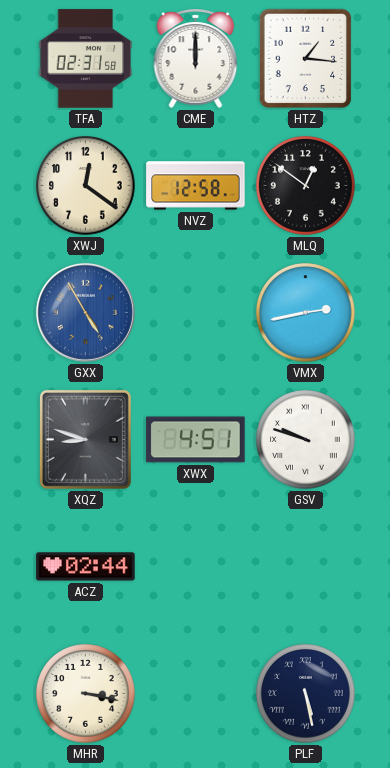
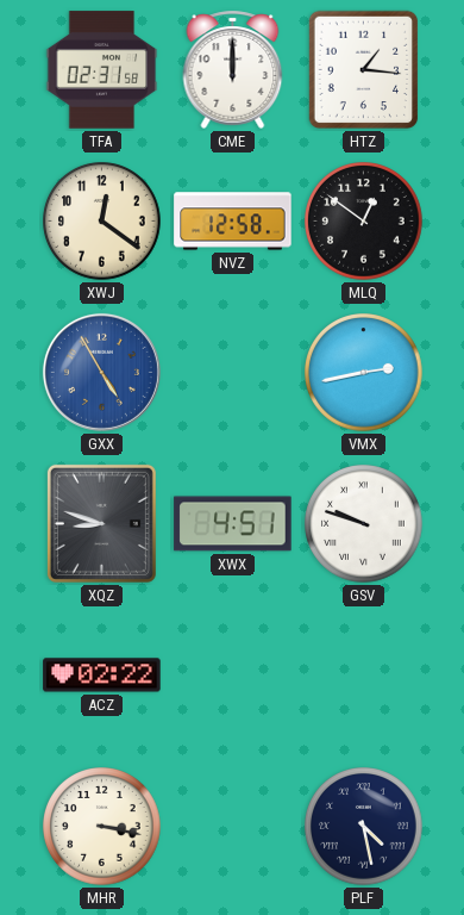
ACZ: 02:44 -> 02:22 (102, 676)
PLF: 5:28 -> 4:28 (364, 827)
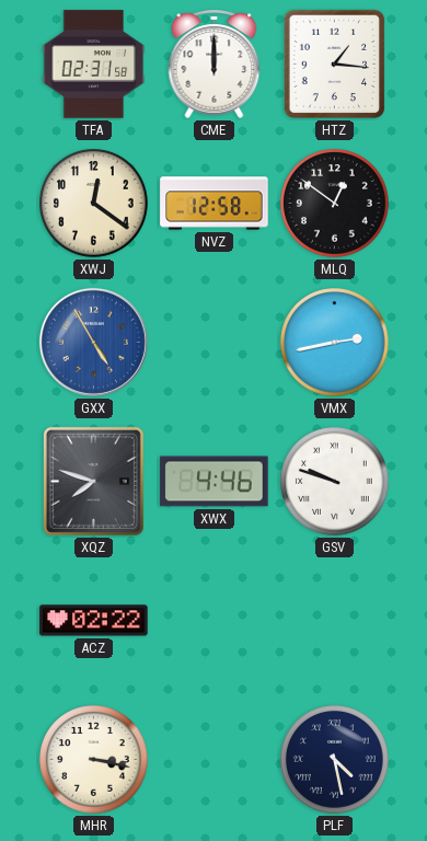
XQZ: 8:48 -> 7:48 (93, 481)
XWX: 4:51 -> 4:46 (215, 482)
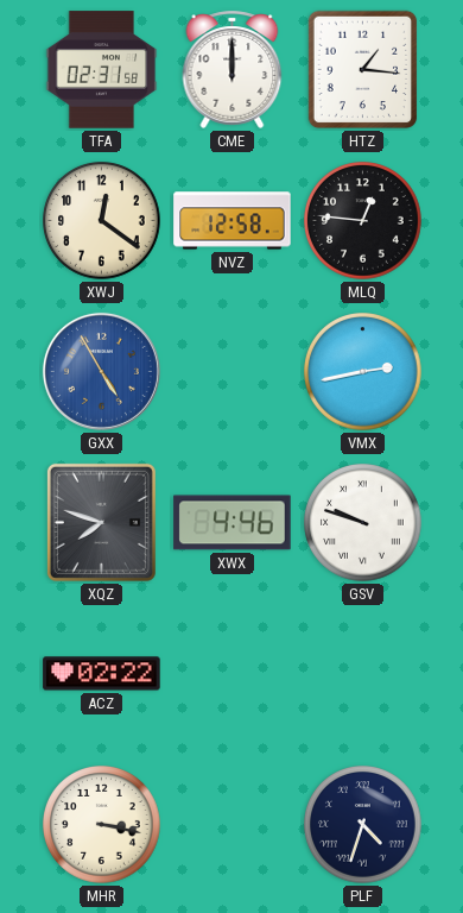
MLQ: 12:51 -> 12:46 (363, 221)
PLF: 4:28 -> 4:33 (363, 825)
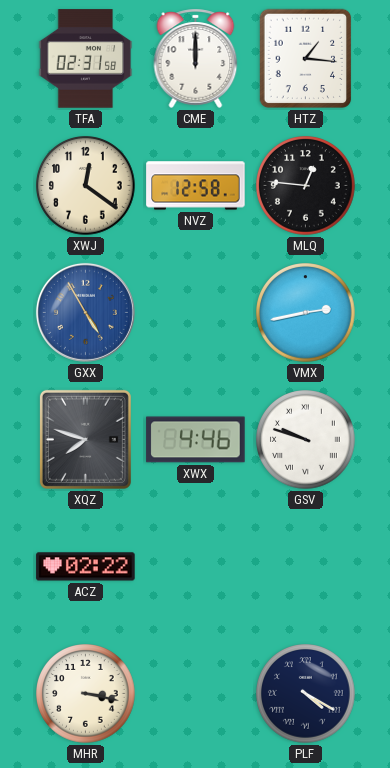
PLF: 4:33 -> 4:20 (306, 694)
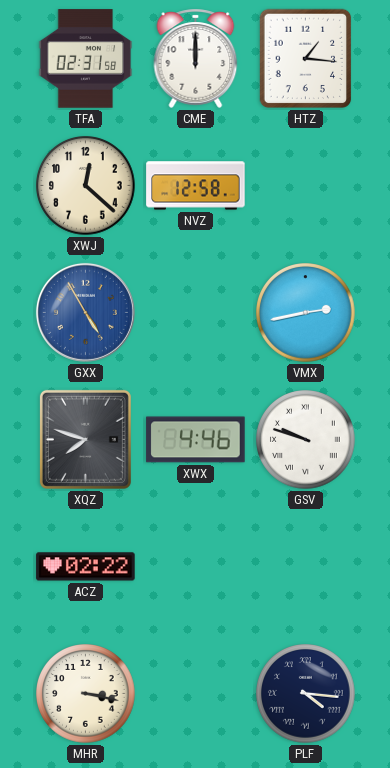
XWJ: 12:21 -> 12:22 (86, 186)
MLQ: 12:46 -> none (306, 186)
PLF: 4:20 -> 4:16 (306, 694)
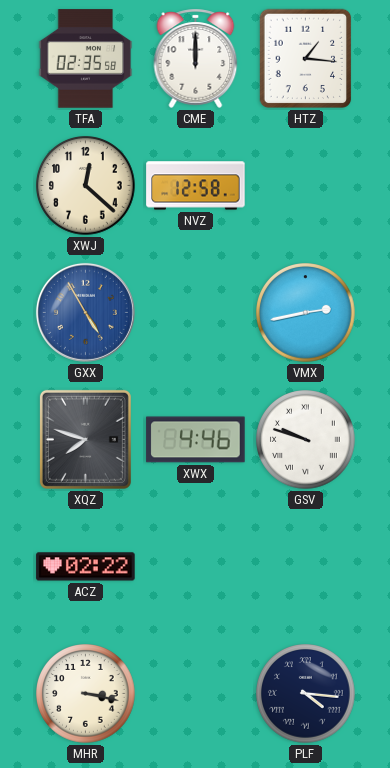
TFA: 02:31 -> 02:35 (86, 59)
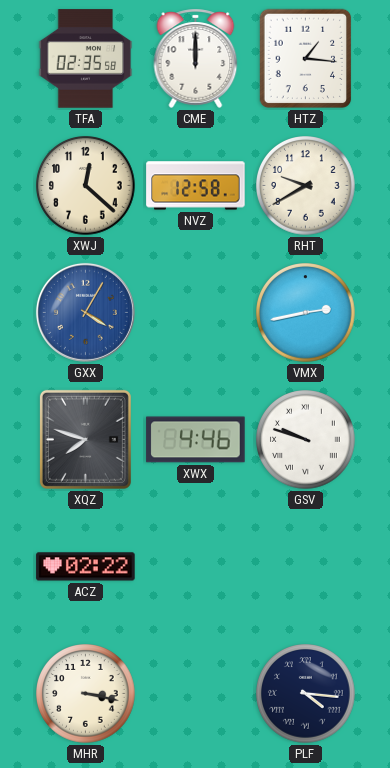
RHT: none -> 9:40 (306, 186)
GXX: 4:55 -> 4:05 (85, 312)
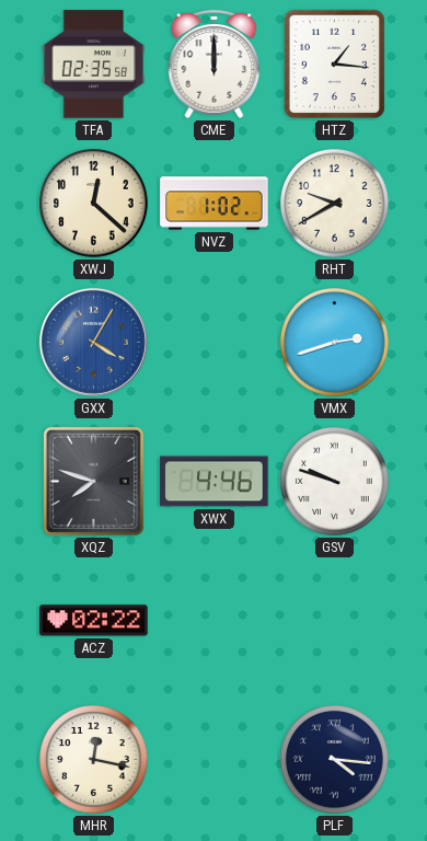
NVZ: 12:58 -> 1:02 (215, 204)
VMX: 2:43 -> 2:42 (335, 343)
MHR: 3:17 -> 12:17 (94, 760)
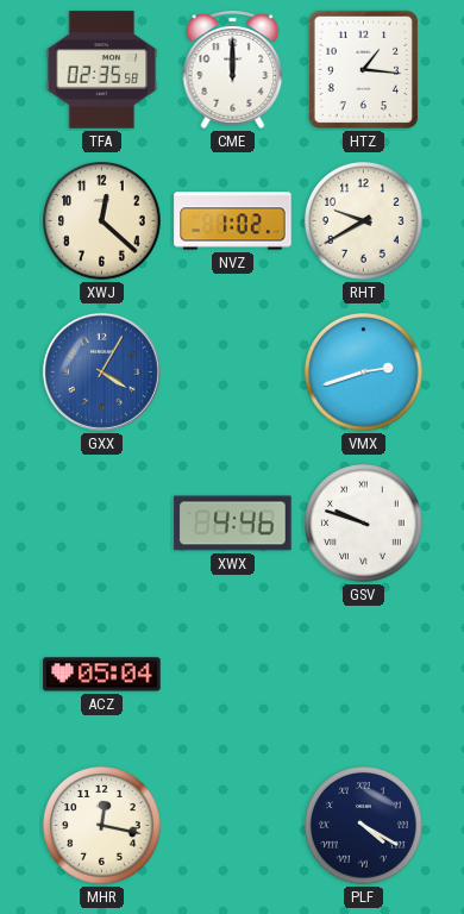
XQZ: 7:48 -> none (93, 481)
ACZ: 02:22 -> 05:04 (102, 675)
PLF: 4:16 -> 4:20 (364, 826)
